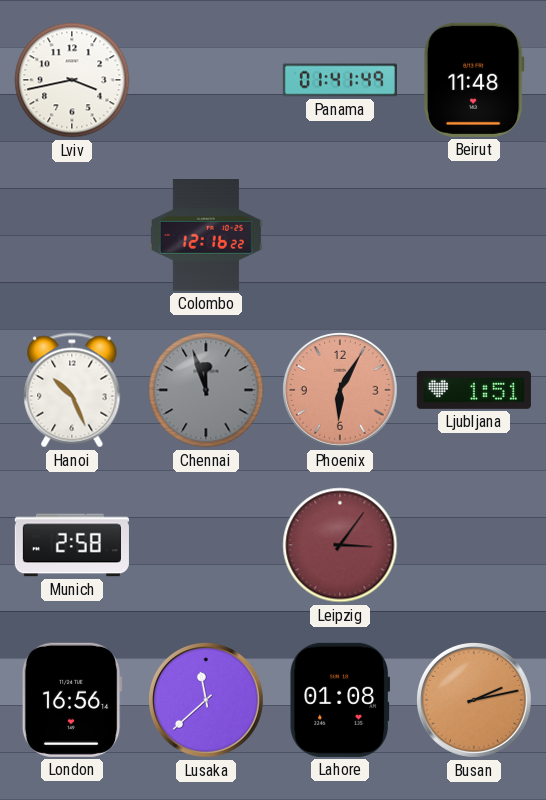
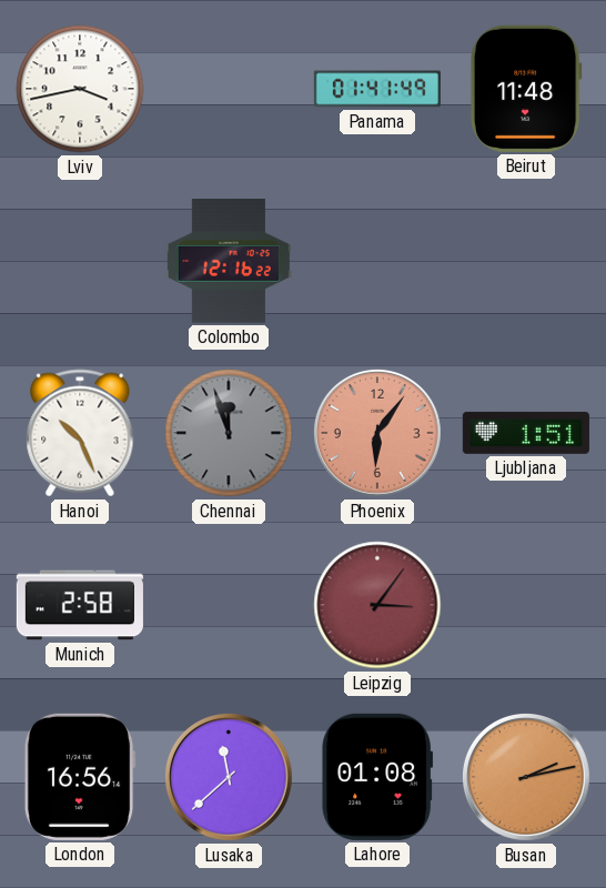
Phoenix: 6:05 -> 6:06 (378, 434)
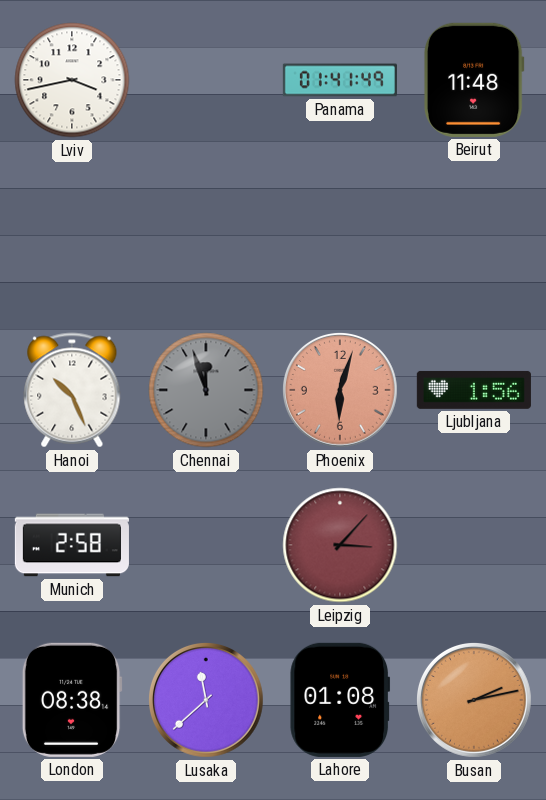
Colombo: 12:16 -> none (229, 262)
Phoenix: 6:06 -> 6:03 (341, 391)
Ljubljana: 1:51 -> 1:56 (474, 390)
Leipzig: 3:06 -> 3:07 (340, 545)
London: 16:56 -> 08:38 (72, 700)
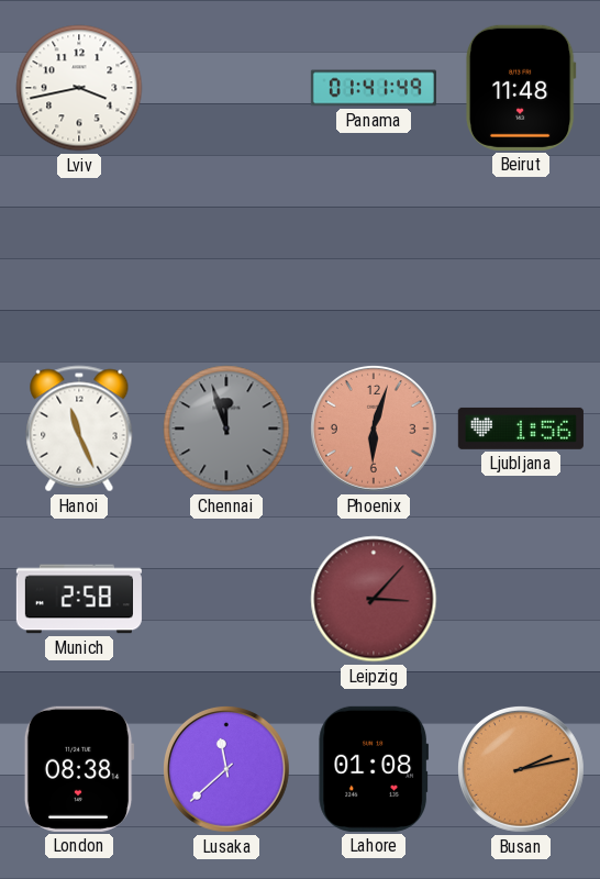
Hanoi: 10:26 -> 11:26 (79, 429)
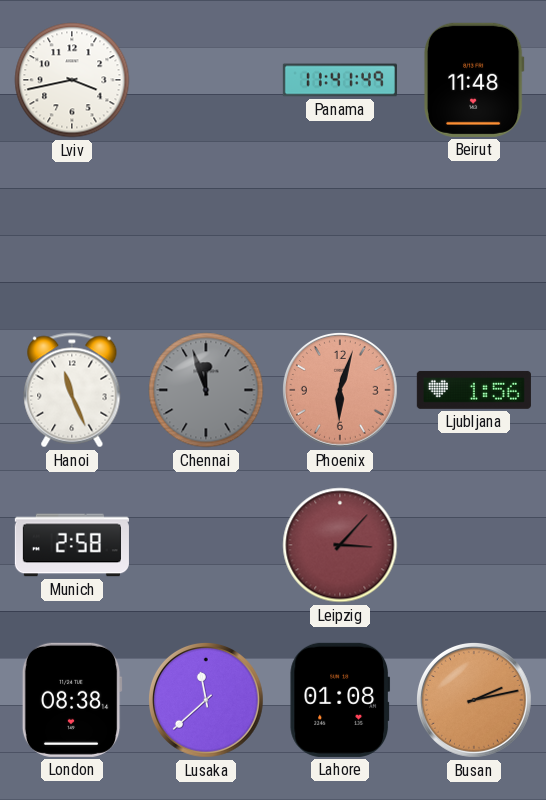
Panama: 01:41 -> 11:41 (340, 80)
